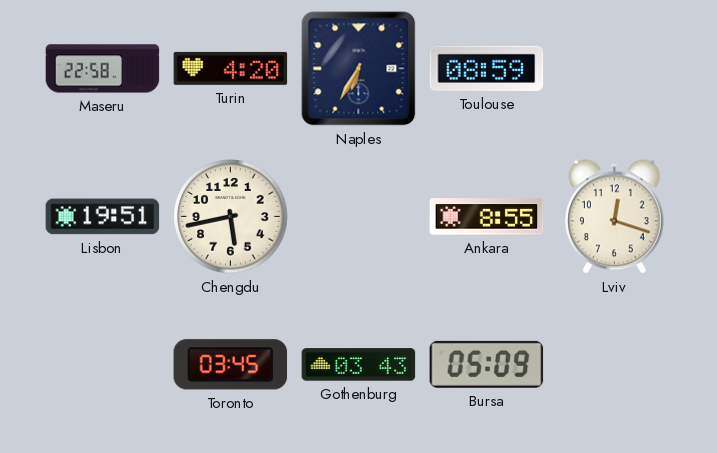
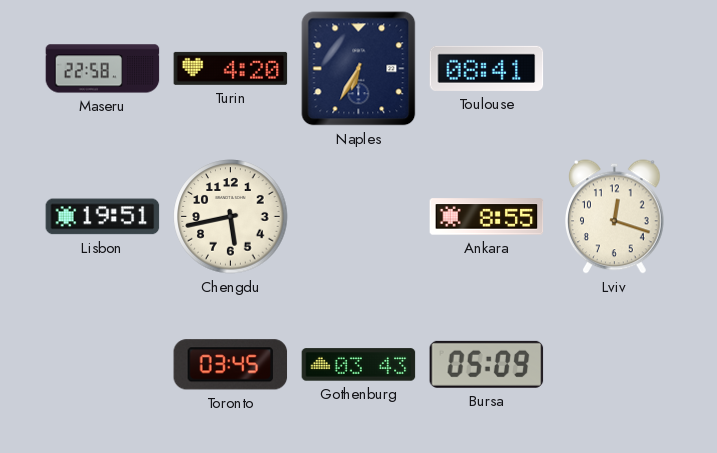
Toulouse: 08:59 -> 08:41 (487, 68)
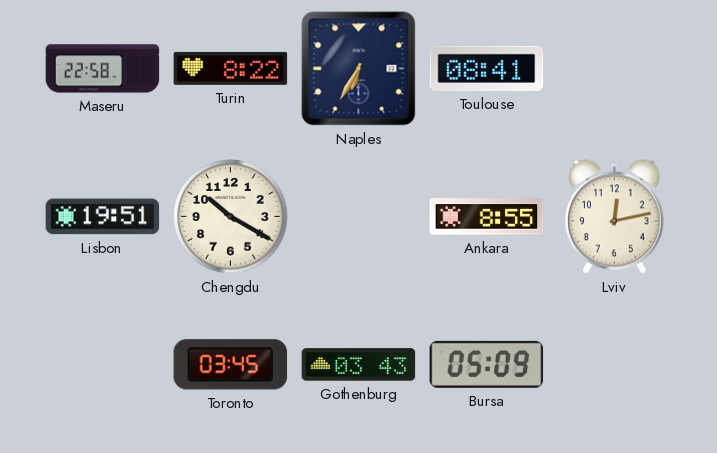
Turin: 4:20 -> 8:22 (231, 68)
Chengdu: 5:43 -> 10:20 (231, 217)
Lviv: 12:18 -> 12:13 (615, 217)
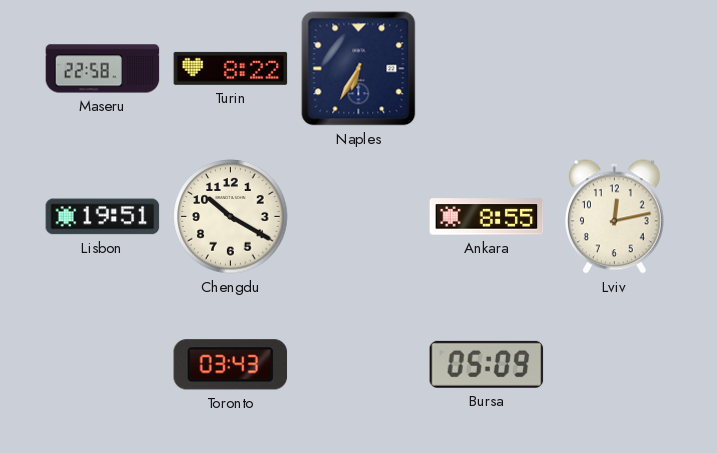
Toulouse: 08:41 -> none (487, 68)
Toronto: 03:45 -> 03:43 (231, 365)
Gothenburg: 03:43 -> none (359, 365)
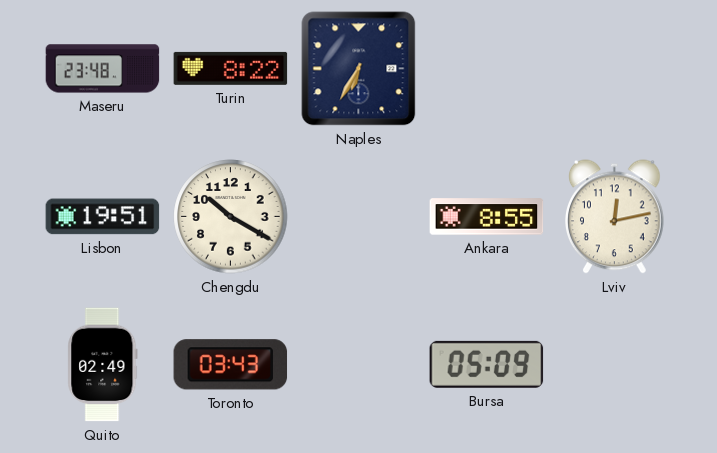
Maseru: 22:58 -> 23:48 (103, 69)
Quito: none -> 02:49 (103, 365)
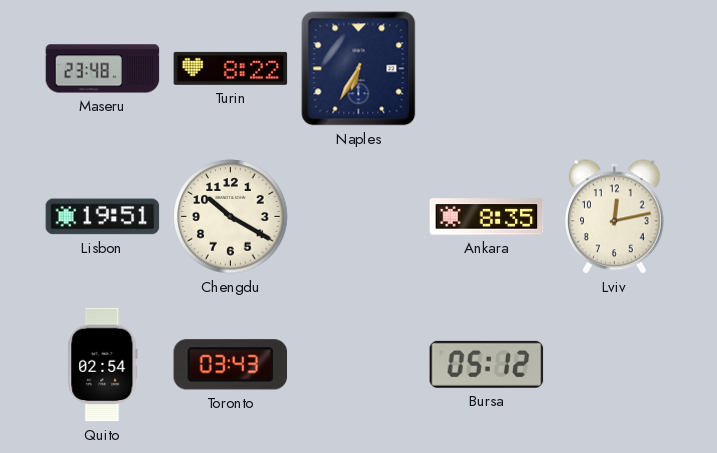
Ankara: 8:55 -> 8:35 (487, 217)
Quito: 02:49 -> 02:54 (103, 365)
Bursa: 05:09 -> 05:12 (487, 364)
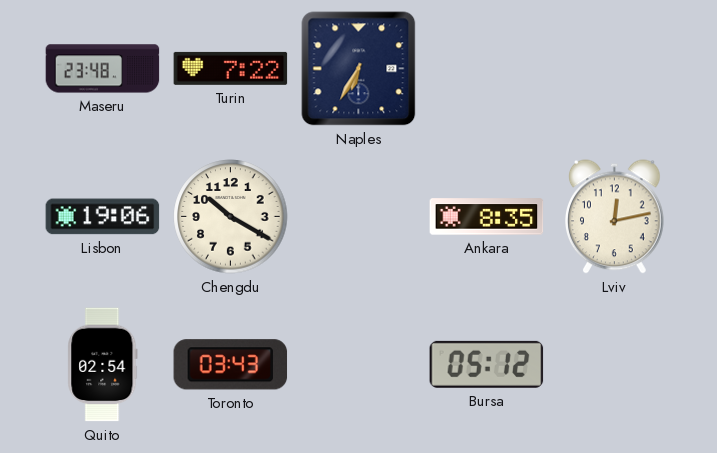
Turin: 8:22 -> 7:22 (231, 68)
Lisbon: 19:51 -> 19:06 (103, 217)
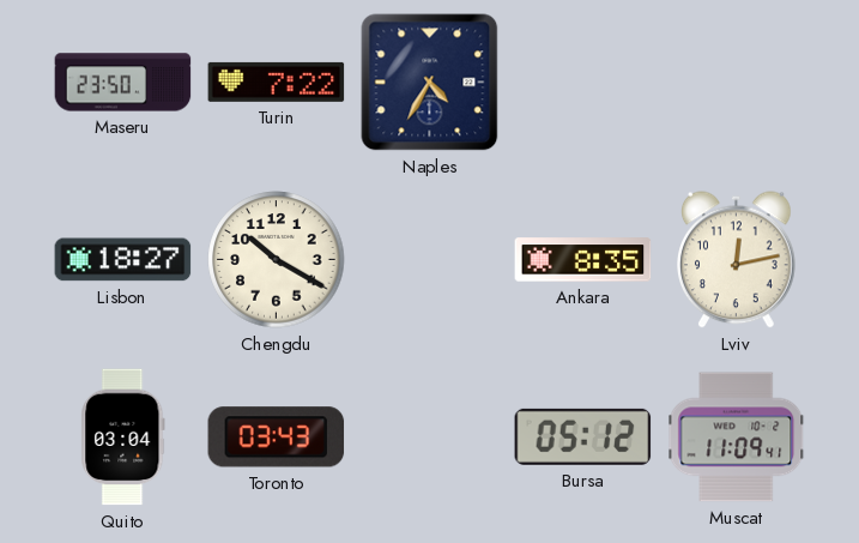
Maseru: 23:48 -> 23:50 (123, 83)
Naples: 6:35 -> 4:35 (430, 83)
Lisbon: 19:06 -> 18:27 (123, 260)
Quito: 02:54 -> 03:04 (123, 438)
Muscat: none -> 11:09 (737, 438)
